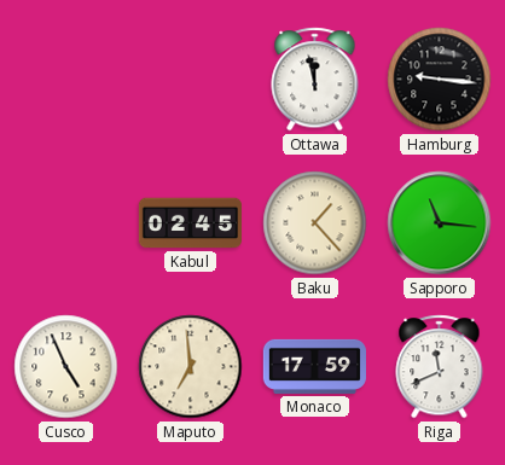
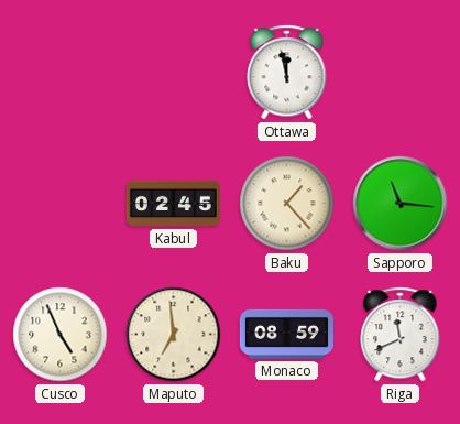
Hamburg: 9:16 -> none (440, 80)
Monaco: 17:59 -> 08:59 (286, 334)
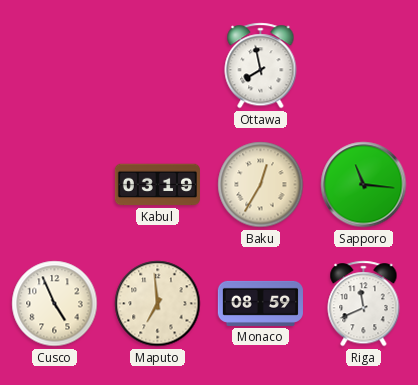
Ottawa: 11:58 -> 7:58 (261, 66)
Kabul: 02:45 -> 03:19 (157, 185)
Baku: 1:23 -> 12:35 (261, 185)
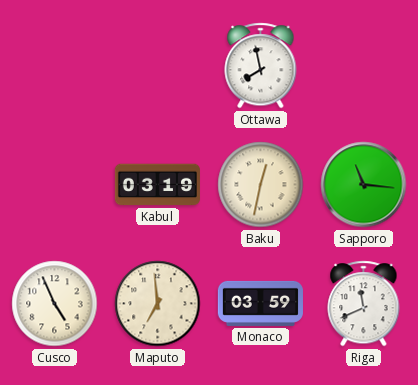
Baku: 12:35 -> 12:32 (261, 185)
Monaco: 08:59 -> 03:59 (260, 303)
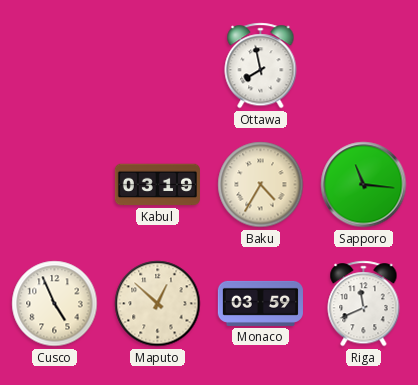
Baku: 12:32 -> 4:35 (261, 185)
Maputo: 6:59 -> 12:52 (158, 304)
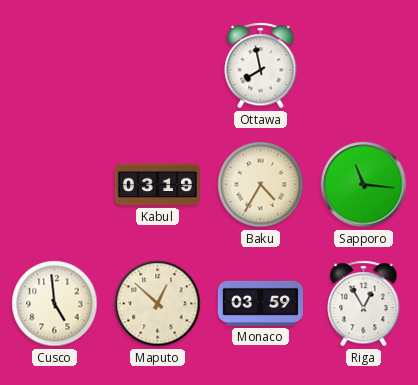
Cusco: 4:56 -> 4:59 (55, 304)
Riga: 11:41 -> 12:55 (364, 304)
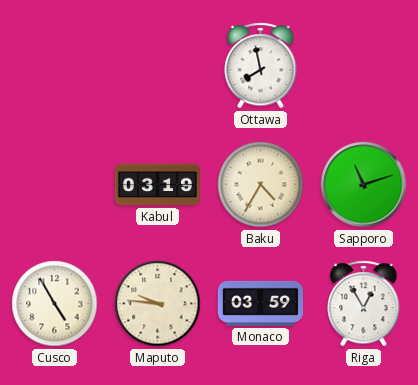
Sapporo: 11:16 -> 11:12 (364, 185)
Cusco: 4:59 -> 4:55 (55, 304)
Maputo: 12:52 -> 9:46 (158, 304)
